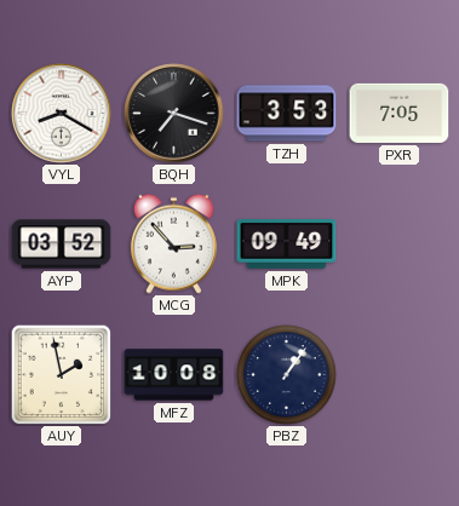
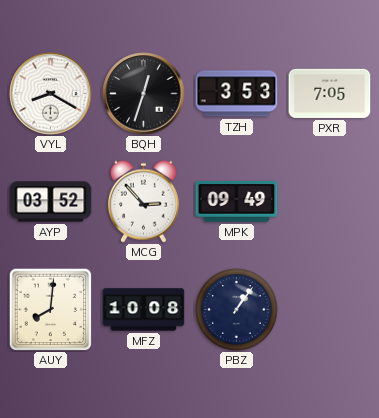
BQH: 7:18 -> 12:33 (144, 94)
AUY: 1:58 -> 8:01 (50, 309)
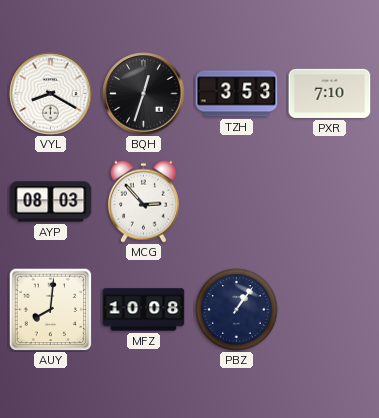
PXR: 7:05 -> 7:10 (330, 93)
AYP: 03:52 -> 08:03 (51, 202)
MPK: 09:49 -> none (237, 202)
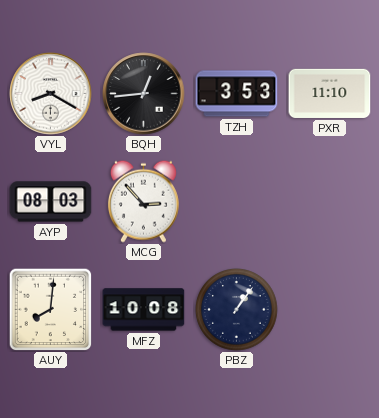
BQH: 12:33 -> 12:44 (144, 94)
PXR: 7:10 -> 11:10 (330, 93)
